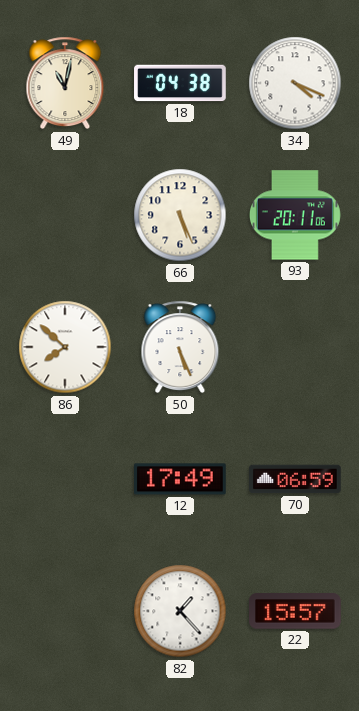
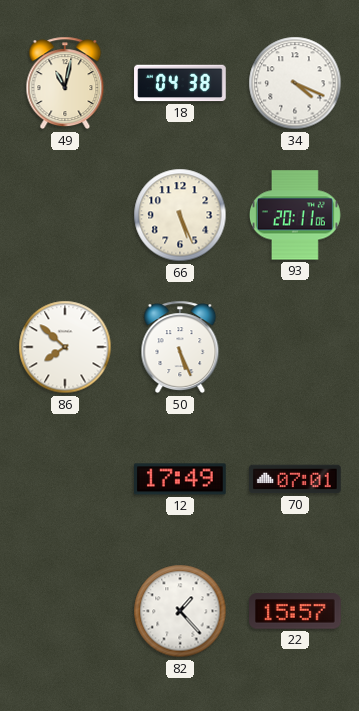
70: 06:59 -> 07:01 (295, 479)
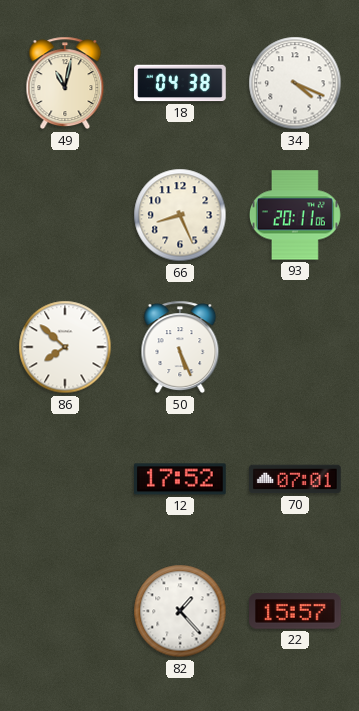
66: 5:26 -> 8:26 (180, 215)
12: 17:49 -> 17:52 (180, 479)
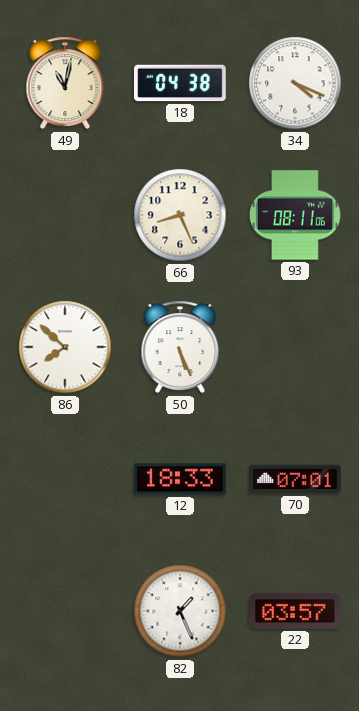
93: 20:11 -> 08:11 (295, 215)
12: 17:52 -> 18:33 (180, 479)
82: 1:23 -> 1:26 (180, 611)
22: 15:57 -> 03:57 (296, 611)
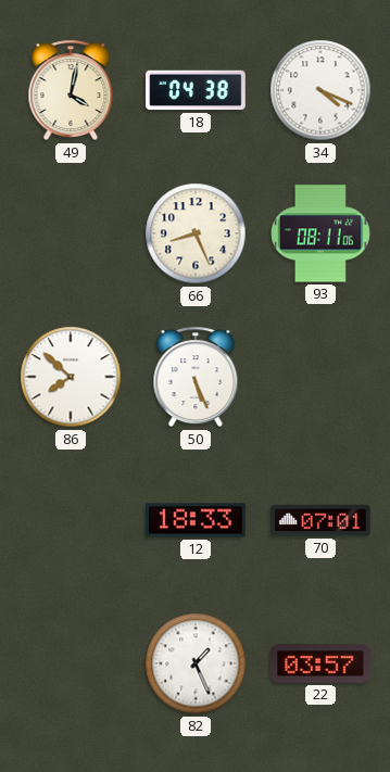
49: 11:02 -> 4:02 (71, 90)
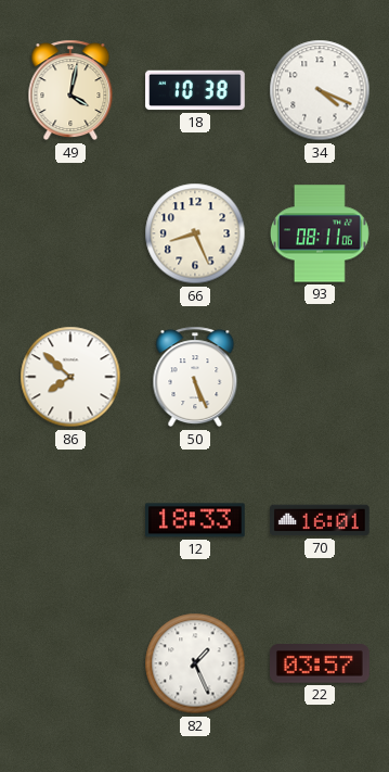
18: 04:38 -> 10:38 (195, 90)
70: 07:01 -> 16:01 (320, 520)
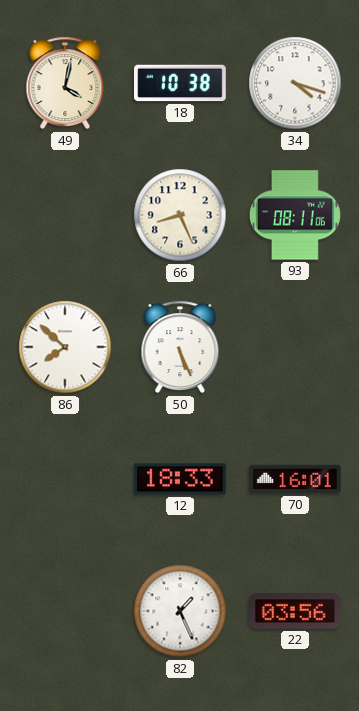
34: 4:19 -> 4:18 (295, 83)
22: 03:57 -> 03:56 (296, 611)
